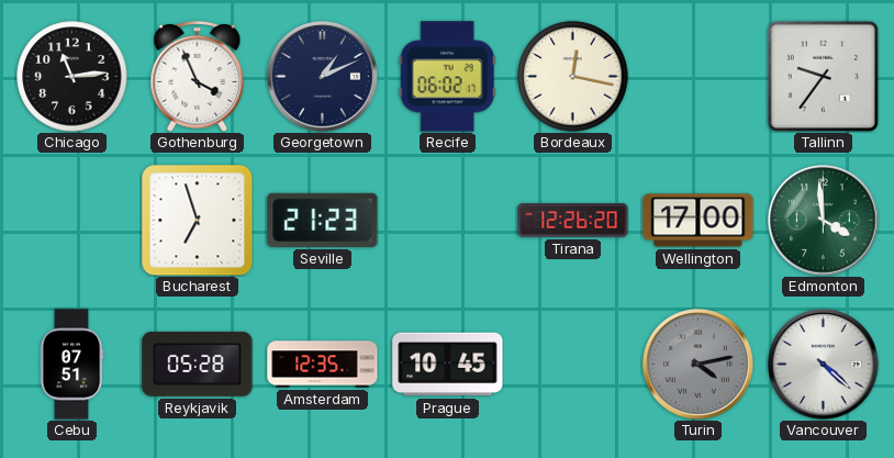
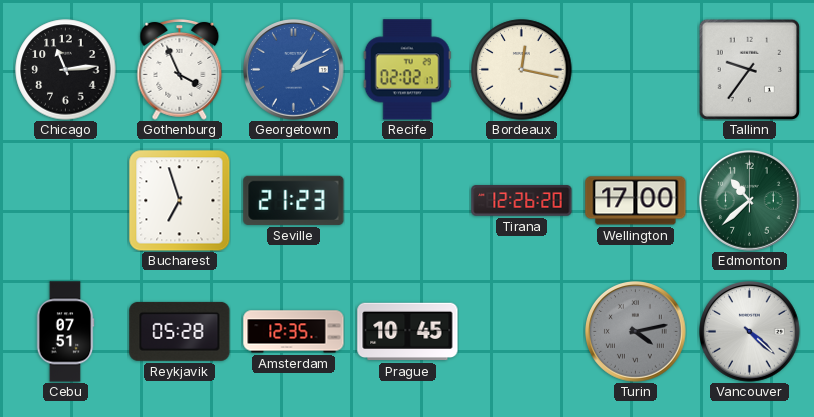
Georgetown dial: navy -> blue (294, 70)
Recife: 06:02 -> 02:02 (407, 70)
Edmonton: 3:59 -> 10:38 (750, 201)
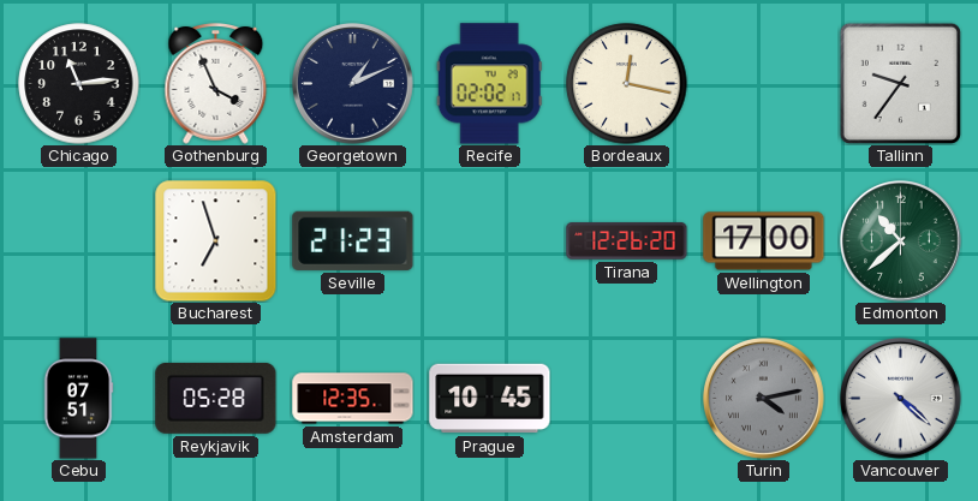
Georgetown dial: blue -> navy (353, 84)
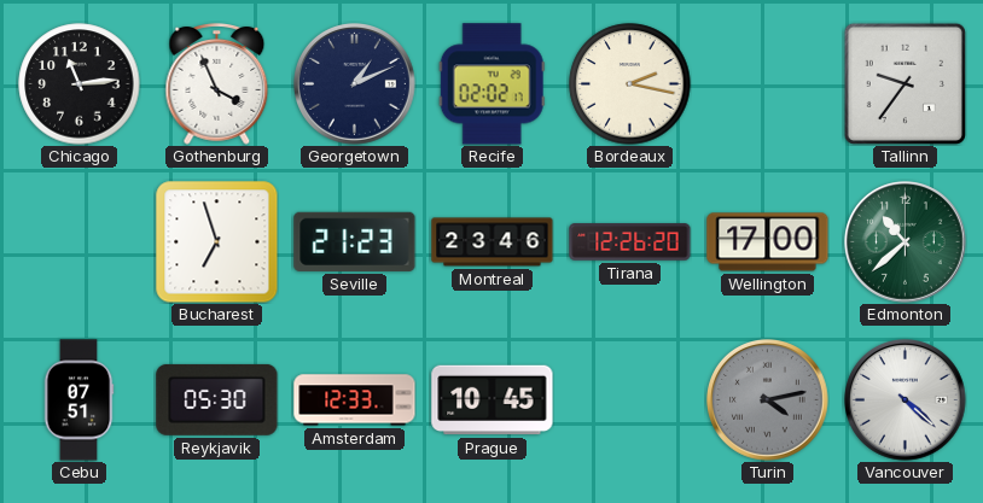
Bordeaux: 12:17 -> 2:17 (630, 84)
Montreal: none -> 23:46 (493, 242)
Reykjavik: 05:28 -> 05:30 (217, 399)
Amsterdam: 12:35 -> 12:33 (355, 400)
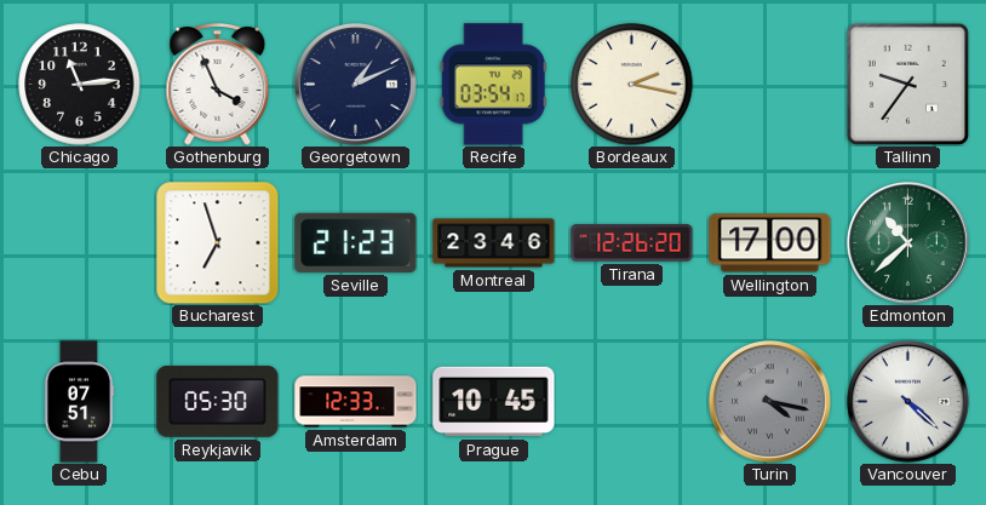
Recife: 02:02 -> 03:54 (493, 85)
Turin: 4:13 -> 4:17 (770, 402)
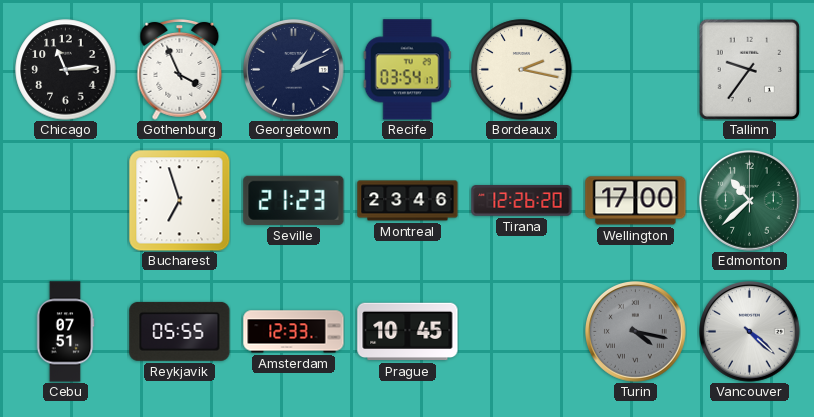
Reykjavik: 05:30 -> 05:55 (180, 331)
